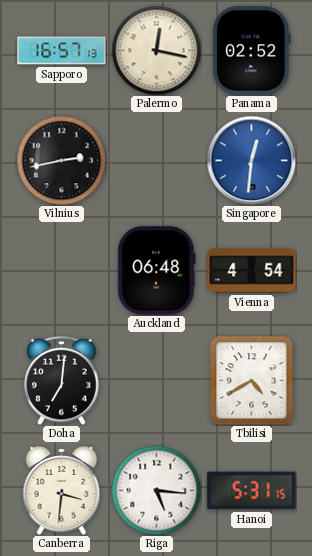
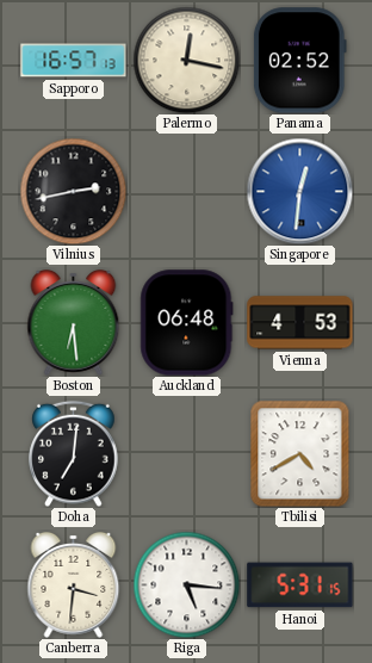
Boston: none -> 6:29 (74, 323)
Vienna: 4:54 -> 4:53 (300, 323)
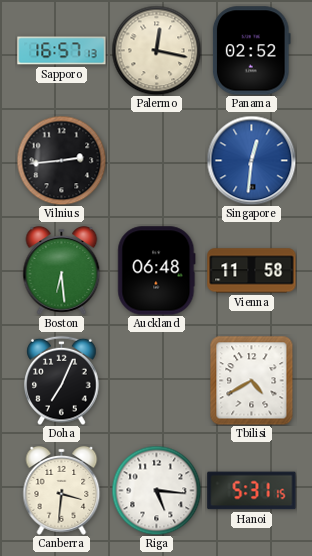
Vilnius: 2:43 -> 2:44 (61, 160)
Vienna: 4:53 -> 11:58 (252, 271)
Doha: 7:01 -> 7:04 (62, 380)
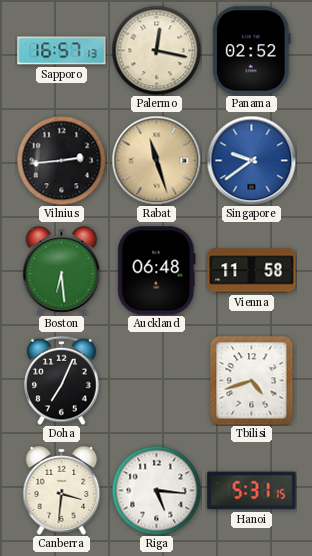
Rabat: none -> 11:27 (156, 160)
Singapore: 12:31 -> 9:39 (251, 160)
Tbilisi: 4:40 -> 4:42 (252, 380)
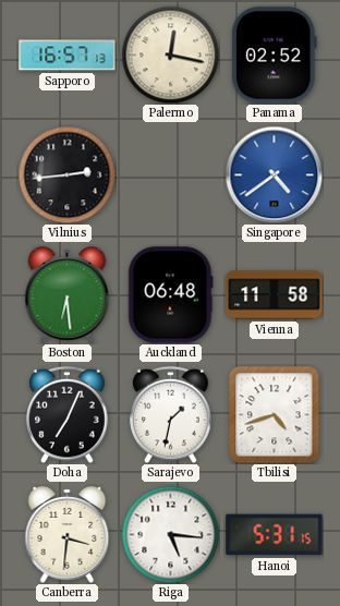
Rabat: 11:27 -> none (156, 160)
Singapore: 9:39 -> 4:39 (274, 174)
Sarajevo: none -> 1:32 (171, 414)
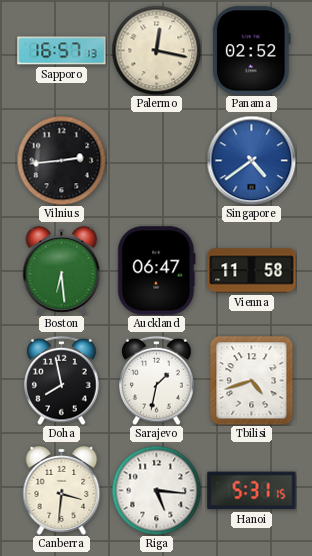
Auckland: 06:48 -> 06:47 (157, 271)
Doha: 7:04 -> 7:58 (62, 380)
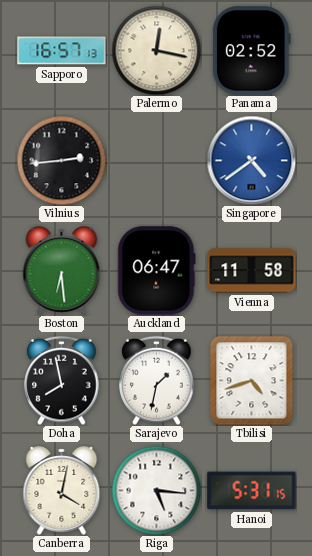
Canberra: 3:31 -> 4:02 (62, 491)
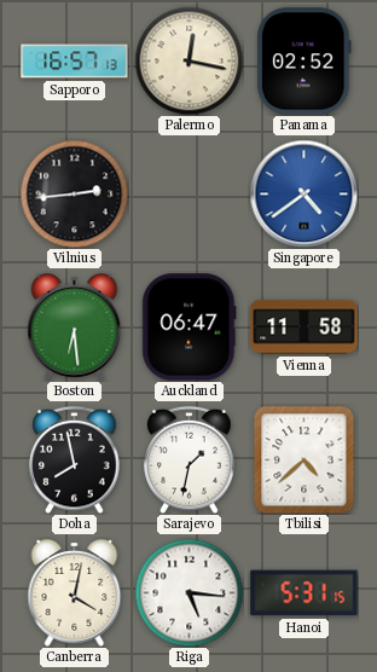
Tbilisi: 4:42 -> 4:38 (304, 459)
